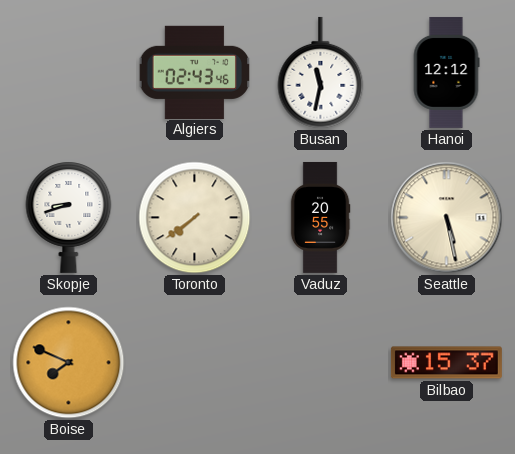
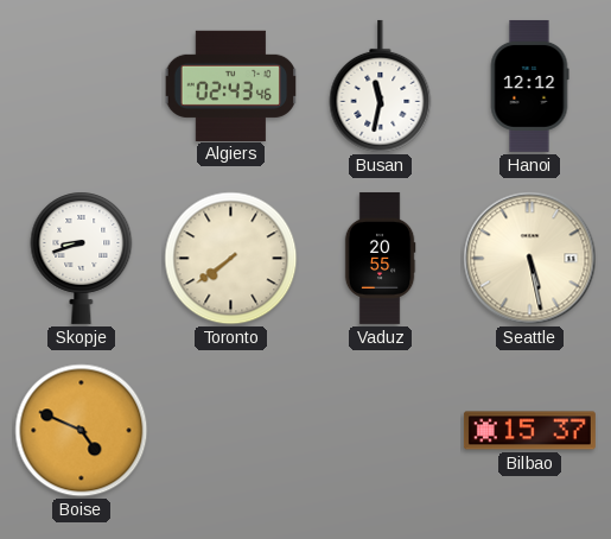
Boise: 7:49 -> 4:49 (82, 431)
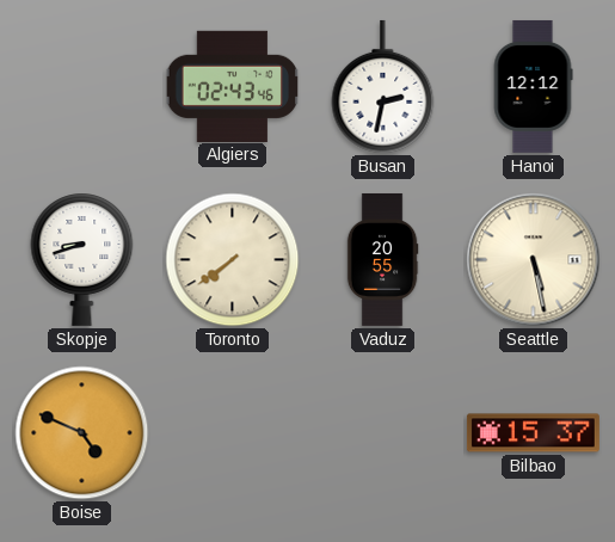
Busan: 11:32 -> 2:32 (383, 87)
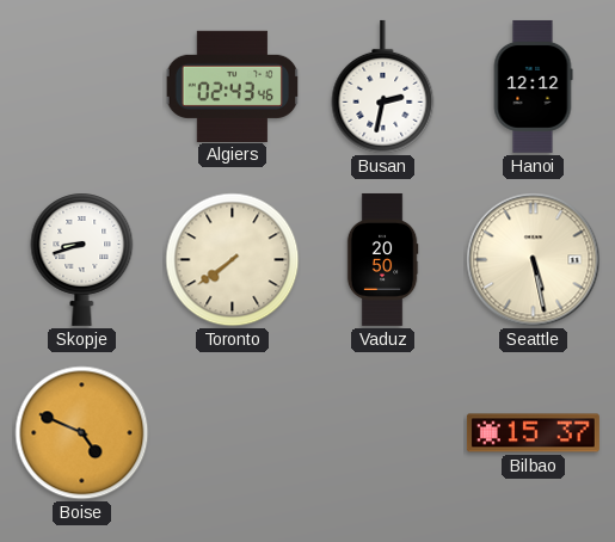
Vaduz: 20:55 -> 20:50 (382, 259)
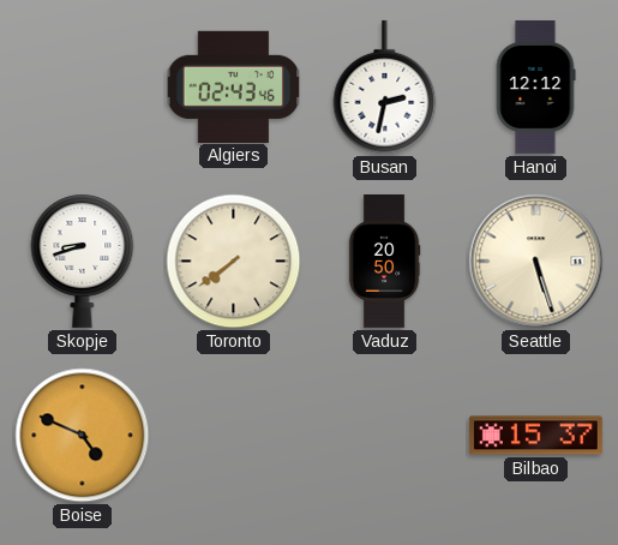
Seattle: 5:28 -> 5:27 (536, 262)
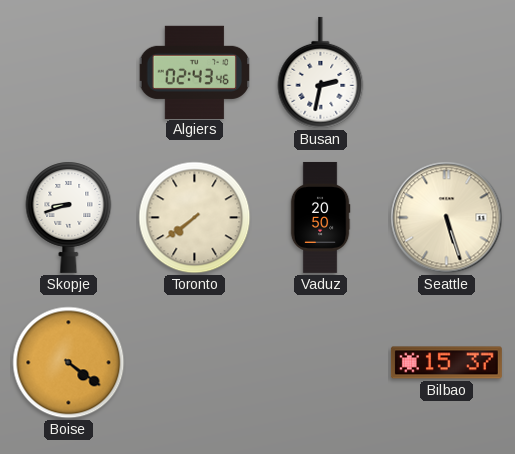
Hanoi: 12:12 -> none (535, 86)
Boise: 4:49 -> 4:21 (69, 363)
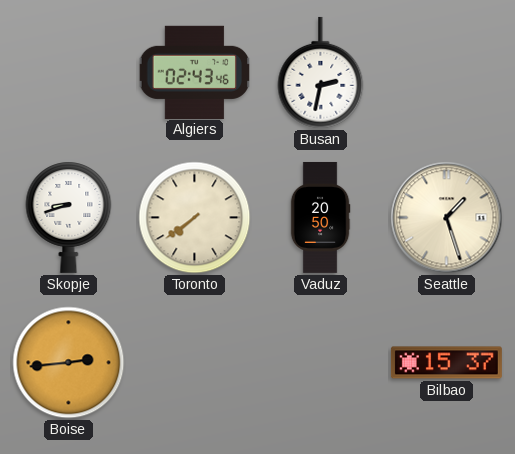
Seattle: 5:27 -> 1:27 (447, 218)
Boise: 4:21 -> 2:44 (69, 363)
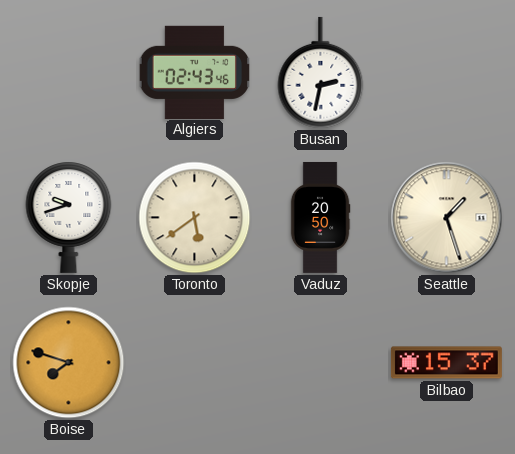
Skopje: 8:42 -> 9:42 (69, 217)
Toronto: 7:39 -> 5:39 (195, 218)
Boise: 2:44 -> 7:48 (69, 363)
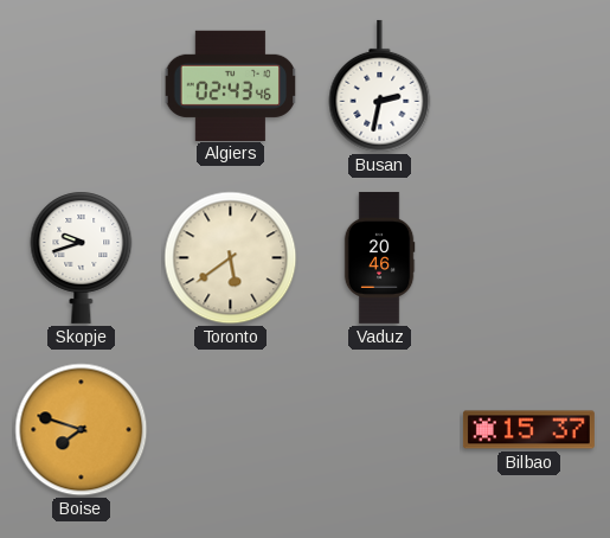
Vaduz: 20:50 -> 20:46 (379, 257)
Seattle: 1:27 -> none (447, 218)
